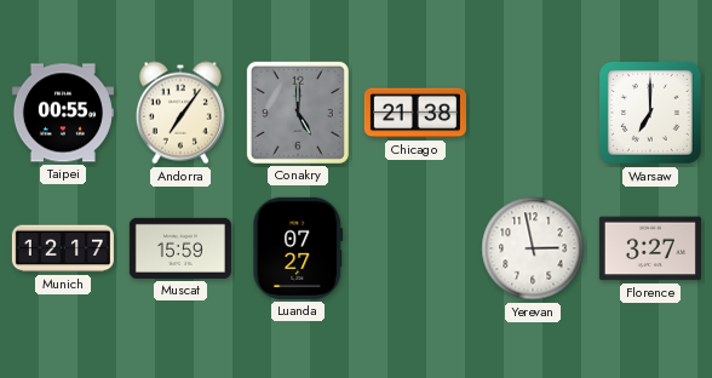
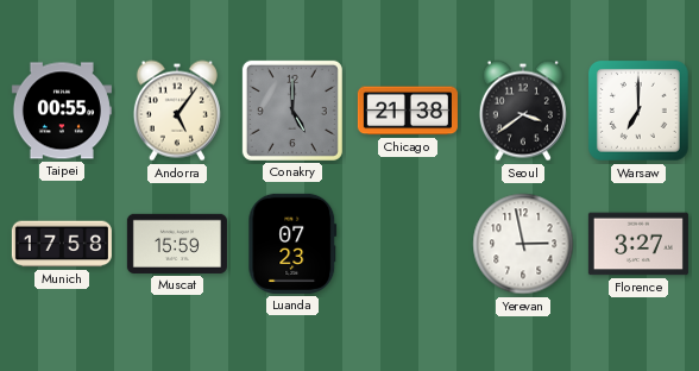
Andorra: 7:06 -> 5:06 (177, 111)
Seoul: none -> 3:39 (523, 111)
Munich: 12:17 -> 17:58 (62, 244)
Luanda: 07:27 -> 07:23 (292, 244)
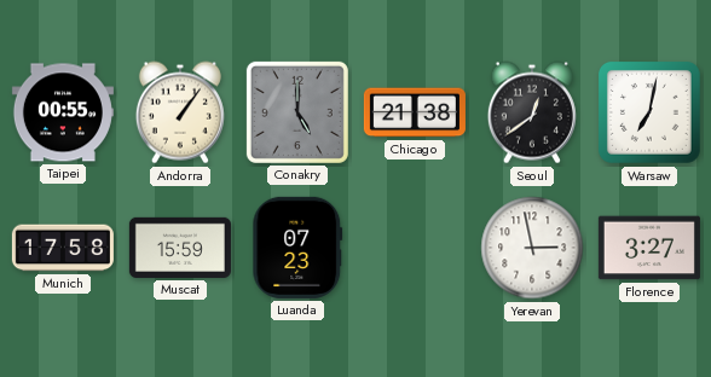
Andorra: 5:06 -> 1:06 (180, 112)
Seoul: 3:39 -> 12:39 (532, 112)
Warsaw: 7:00 -> 7:02 (649, 112)
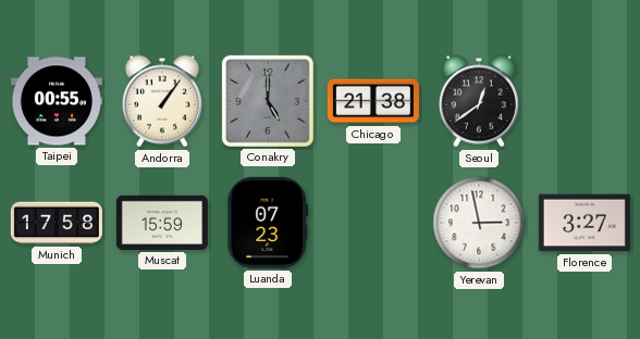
Warsaw: 7:02 -> none (649, 112)
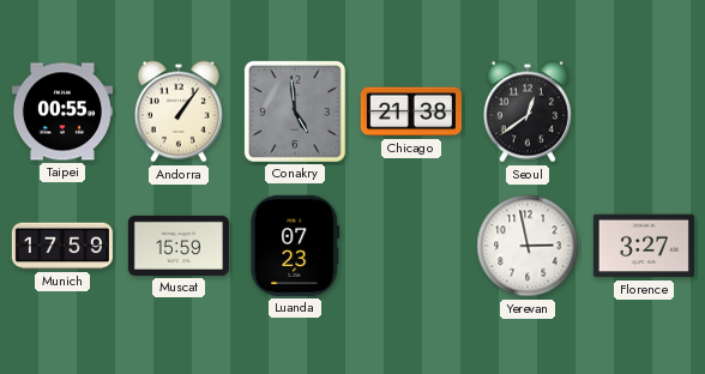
Conakry: 5:00 -> 4:59 (295, 111)
Munich: 17:58 -> 17:59 (62, 246)
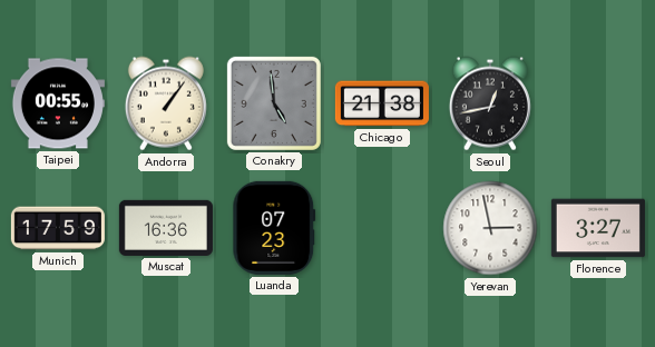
Seoul: 12:39 -> 12:43 (490, 103)
Muscat: 15:59 -> 16:36 (166, 228)
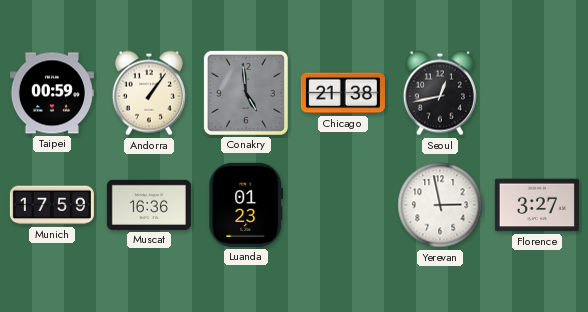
Taipei: 00:55 -> 00:59 (52, 93)
Luanda: 07:23 -> 01:23 (246, 205)
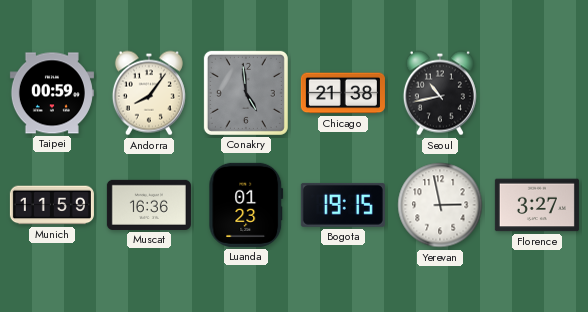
Andorra: 1:06 -> 8:06 (149, 93)
Seoul: 12:43 -> 10:43 (440, 93)
Munich: 17:59 -> 11:59 (52, 205)
Bogota: none -> 19:15 (343, 205)
